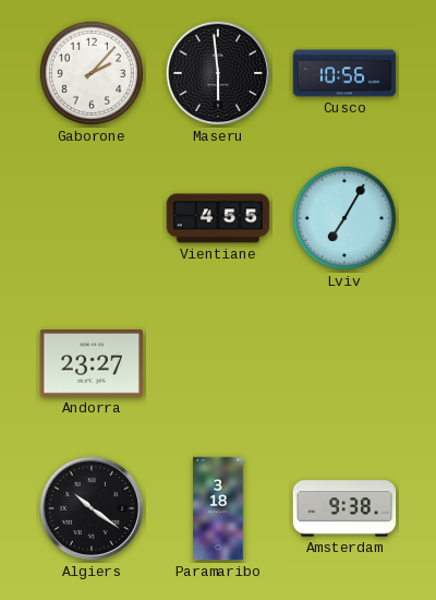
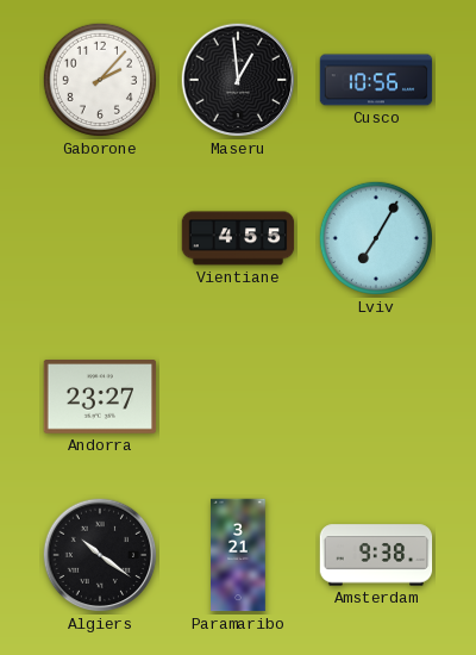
Maseru: 5:59 -> 12:59 (238, 80)
Paramaribo: 3:18 -> 3:21 (238, 555)
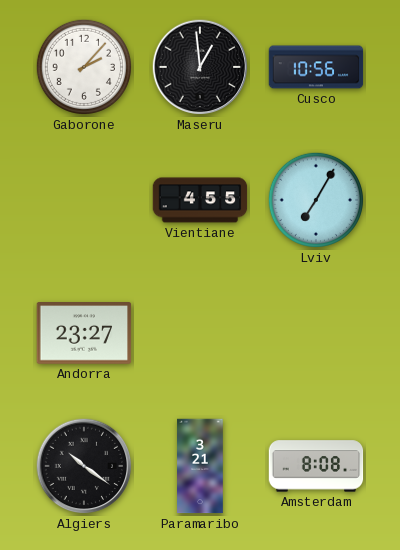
Amsterdam: 9:38 -> 8:08 (316, 466)
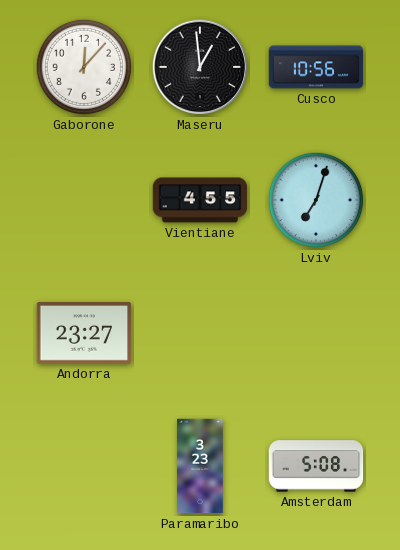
Gaborone: 2:07 -> 12:07 (84, 67)
Lviv: 7:05 -> 7:03 (316, 200)
Algiers: 10:21 -> none (84, 466)
Paramaribo: 3:21 -> 3:23 (200, 466)
Amsterdam: 8:08 -> 5:08 (316, 466)
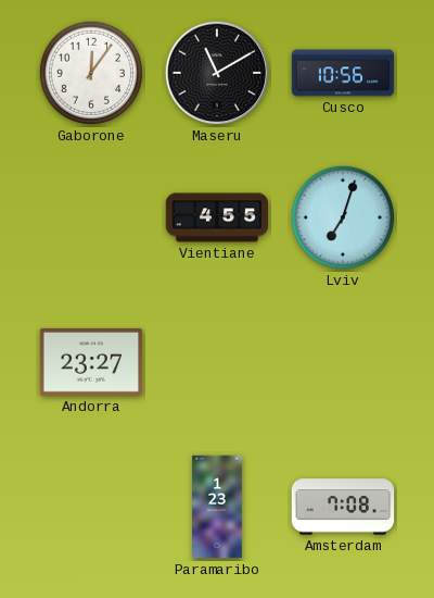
Gaborone: 12:07 -> 12:06 (91, 73)
Maseru: 12:59 -> 11:10 (217, 73)
Paramaribo: 3:23 -> 1:23 (217, 507)
Amsterdam: 5:08 -> 7:08 (343, 507)
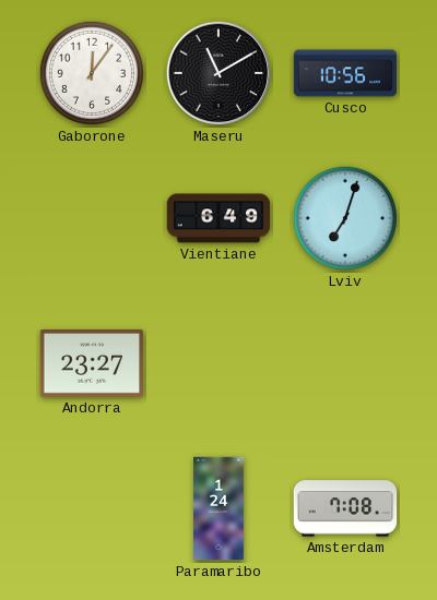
Vientiane: 4:55 -> 6:49 (218, 218)
Paramaribo: 1:23 -> 1:24 (218, 508)
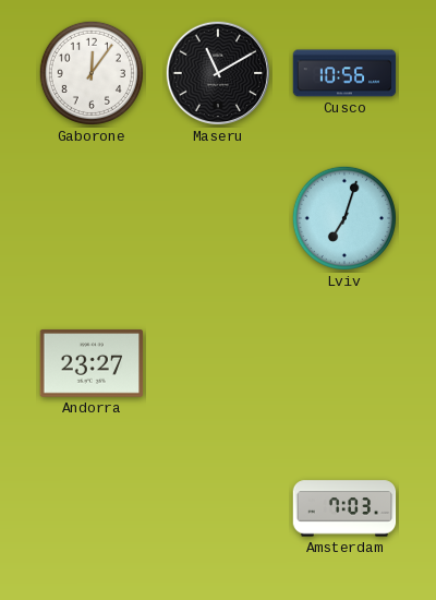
Vientiane: 6:49 -> none (218, 218)
Paramaribo: 1:24 -> none (218, 508)
Amsterdam: 7:08 -> 7:03 (344, 508)
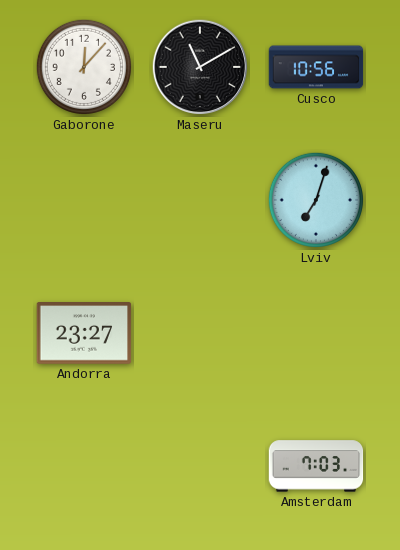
Gaborone: 12:06 -> 12:07 (84, 67)
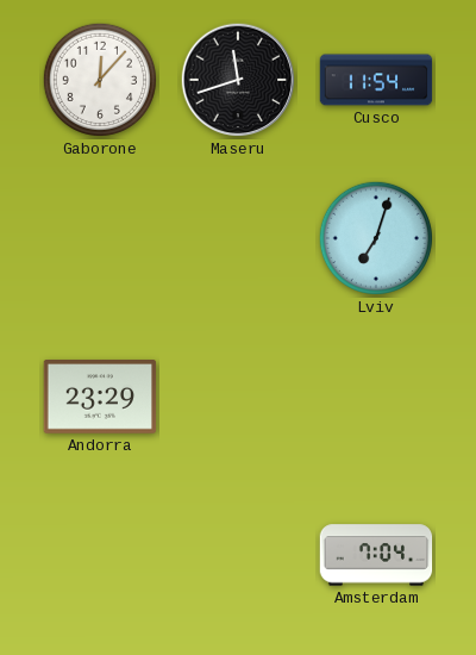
Maseru: 11:10 -> 11:42 (238, 80)
Cusco: 10:56 -> 11:54 (376, 80)
Andorra: 23:27 -> 23:29 (100, 398)
Amsterdam: 7:03 -> 7:04 (376, 555)
